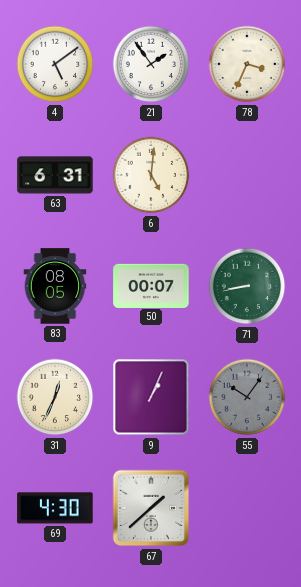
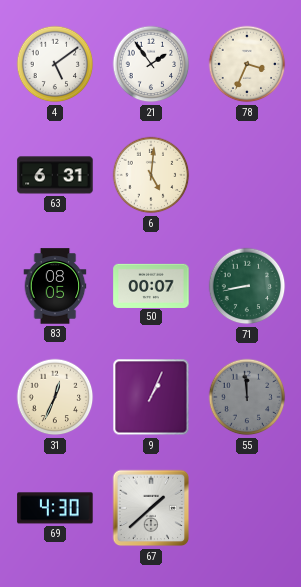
55: 10:06 -> 11:59 (247, 397)
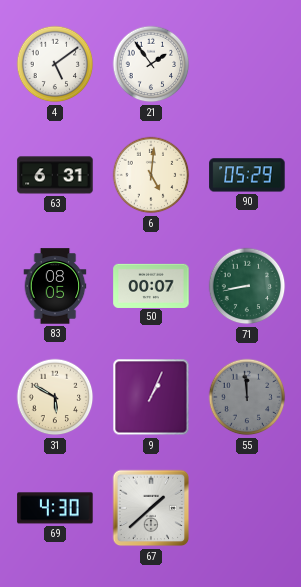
78: 3:34 -> none (247, 64)
90: none -> 05:29 (247, 175)
31: 12:34 -> 5:50 (55, 397)
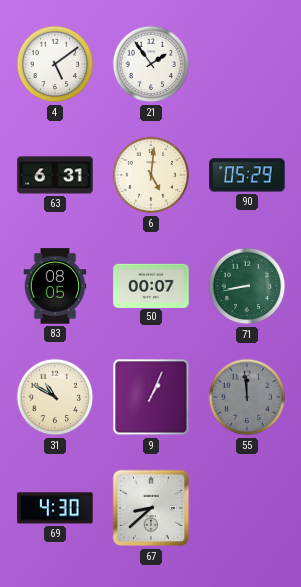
31: 5:50 -> 10:50 (55, 397)
67: 1:38 -> 8:38 (151, 508)
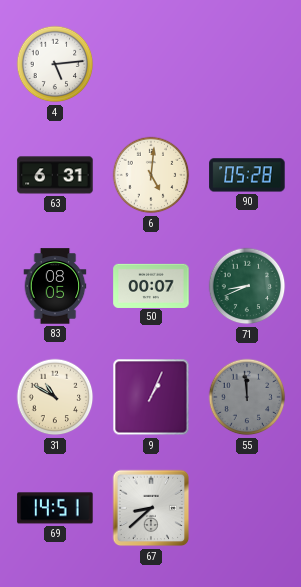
4: 5:09 -> 5:14 (55, 64)
21: 1:54 -> none (151, 64)
90: 05:29 -> 05:28 (247, 175)
71: 8:43 -> 8:41 (247, 286)
69: 4:30 -> 14:51 (55, 508)
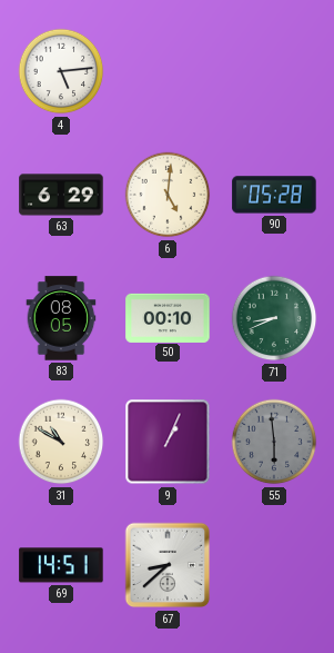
63: 6:31 -> 6:29 (61, 195)
50: 00:07 -> 00:10 (168, 317)
55: 11:59 -> 5:59 (274, 442)
